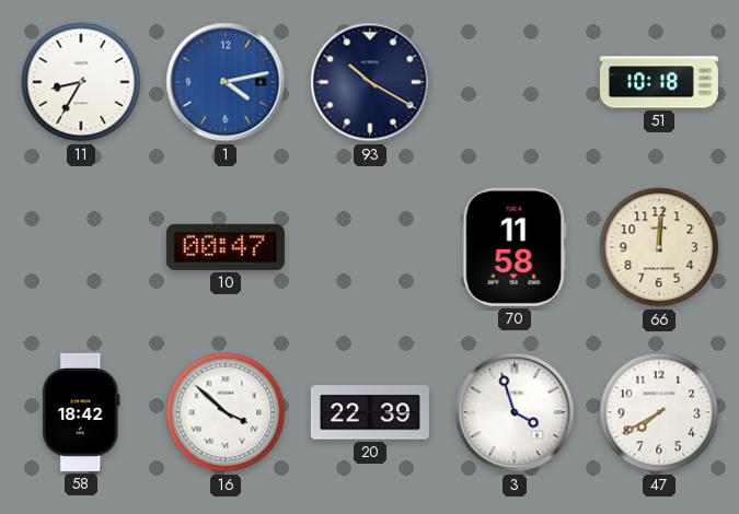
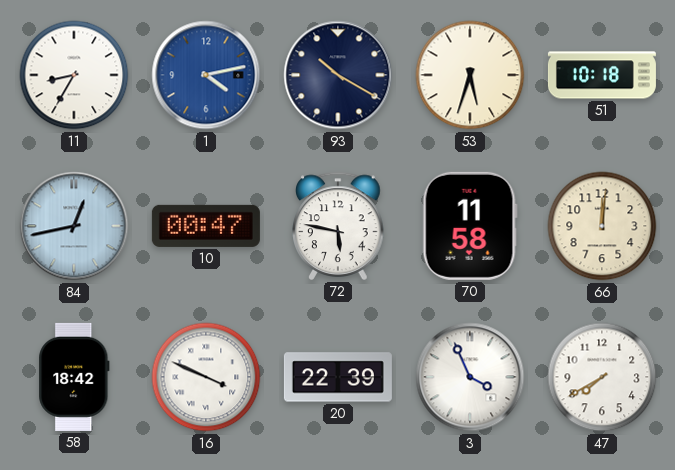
53: none -> 5:33 (470, 75)
84: none -> 12:43 (74, 226)
72: none -> 5:47 (338, 226)
16: 3:52 -> 3:49 (206, 377)
3: 3:57 -> 3:56 (470, 377)
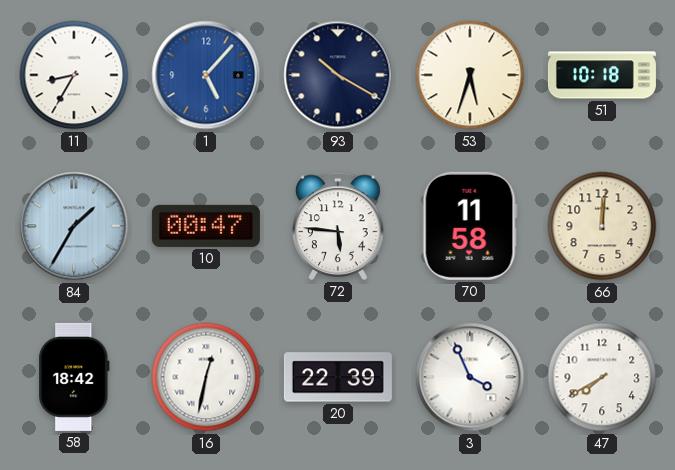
1: 4:13 -> 5:07 (206, 75)
84: 12:43 -> 1:35 (74, 226)
72: 5:47 -> 5:46 (338, 226)
16: 3:49 -> 12:32 (206, 377)
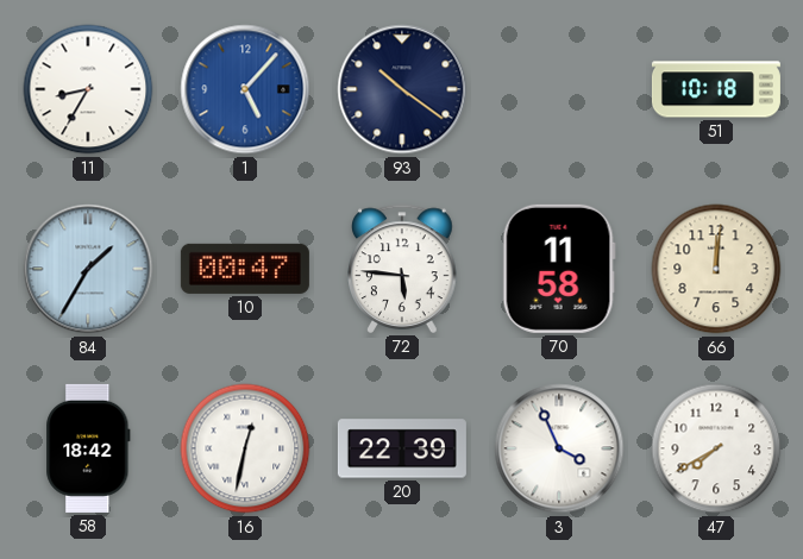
93: 10:20 -> 10:21 (402, 89)
53: 5:33 -> none (470, 75)
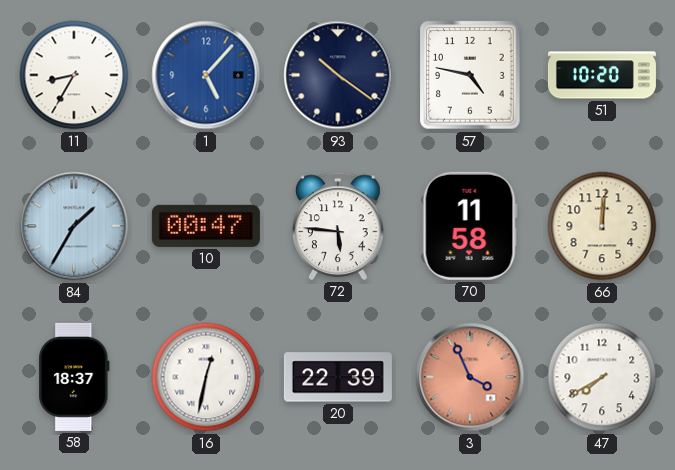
57: none -> 4:47 (470, 75)
51: 10:18 -> 10:20 (602, 75)
58: 18:42 -> 18:37 (74, 377)
3 dial: white -> salmon (470, 377)
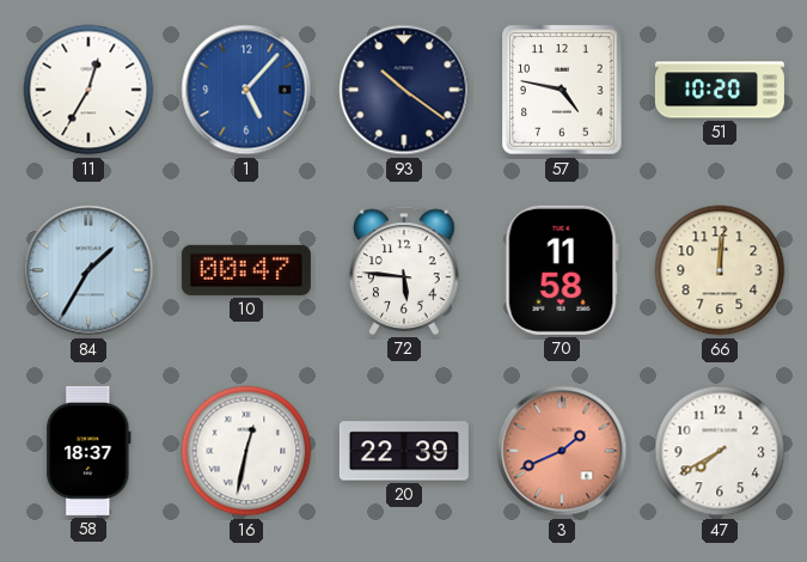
11: 8:35 -> 12:35 (88, 90)
3: 3:56 -> 1:41 (562, 451)
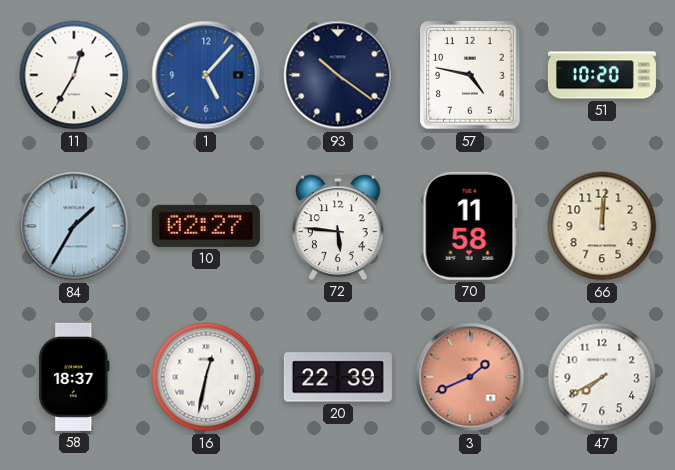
10: 00:47 -> 02:27 (206, 226)
